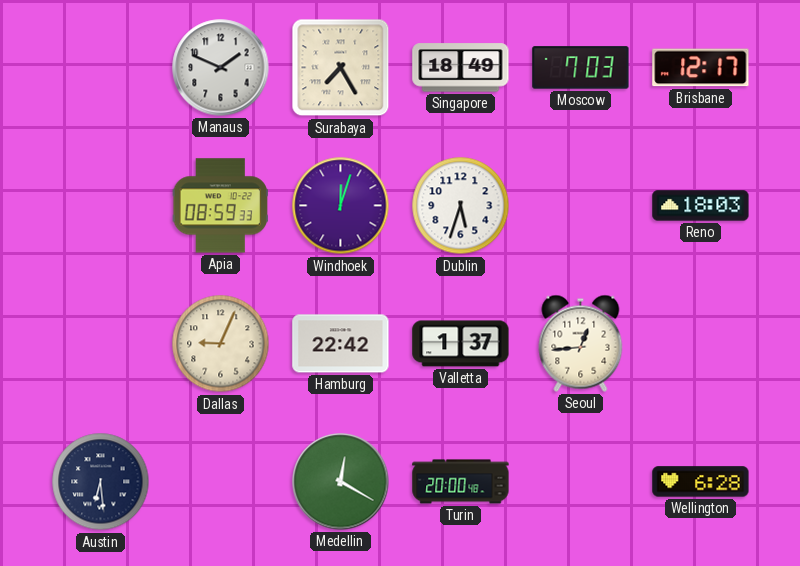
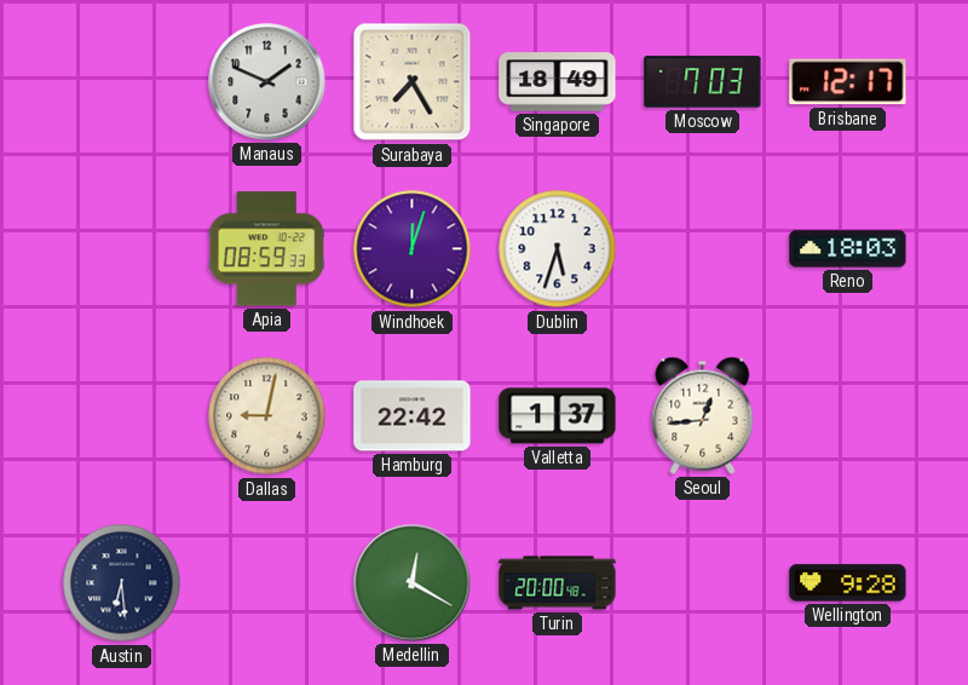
Dallas: 9:04 -> 9:02 (267, 416)
Wellington: 6:28 -> 9:28 (848, 583)
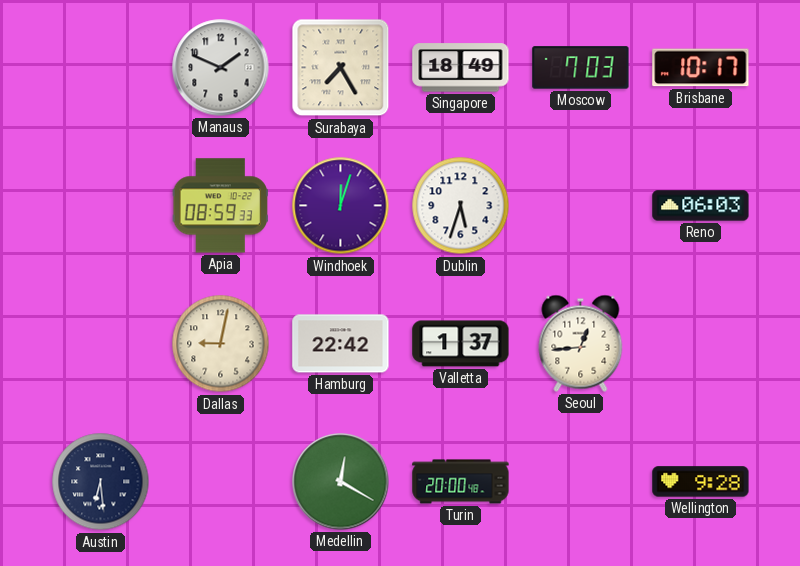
Brisbane: 12:17 -> 10:17 (701, 68)
Reno: 18:03 -> 06:03 (701, 206)
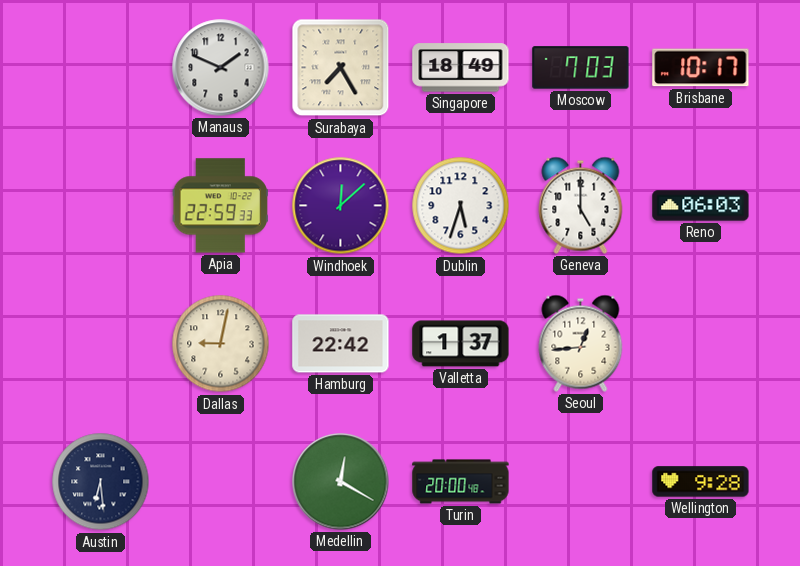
Apia: 08:59 -> 22:59 (220, 206)
Windhoek: 12:03 -> 12:08 (341, 206)
Geneva: none -> 5:00 (581, 205)
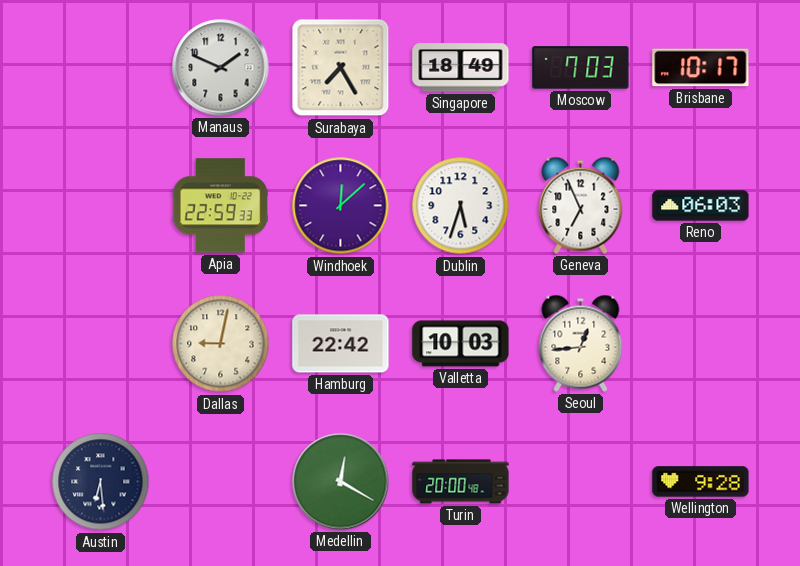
Geneva: 5:00 -> 6:56 (581, 205)
Valletta: 1:37 -> 10:03 (461, 344)
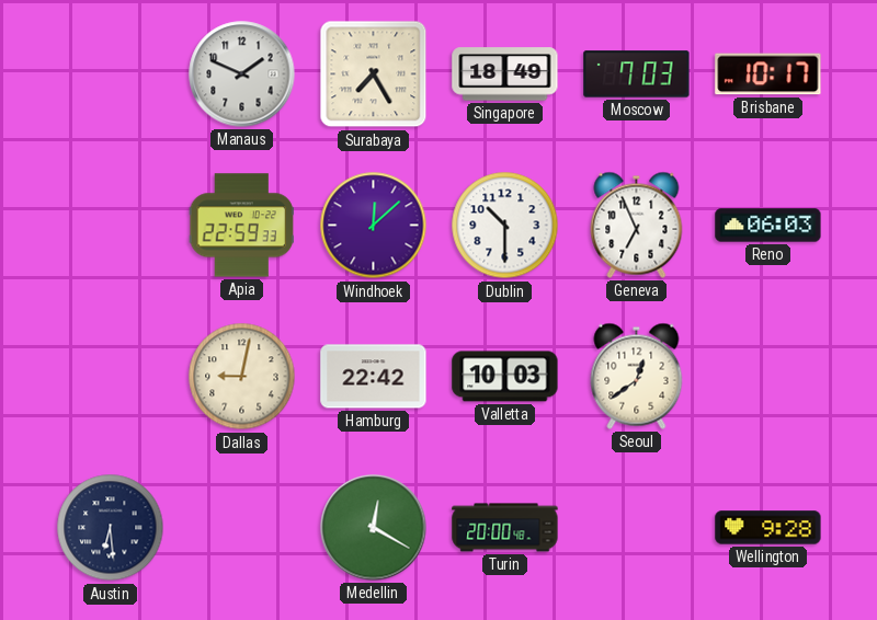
Dublin: 5:33 -> 10:30 (505, 226)
Seoul: 12:44 -> 12:39 (637, 376)
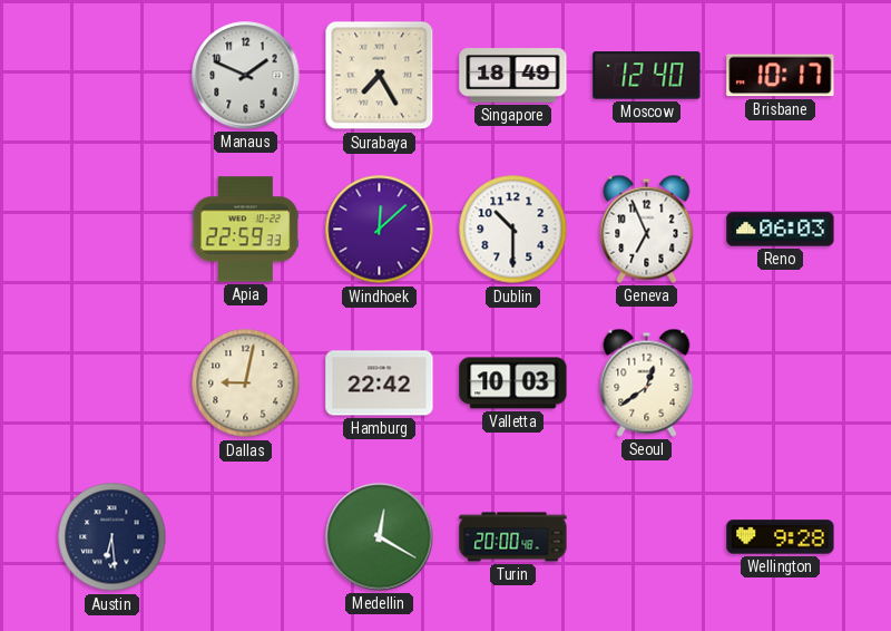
Moscow: 7:03 -> 12:40 (647, 76)
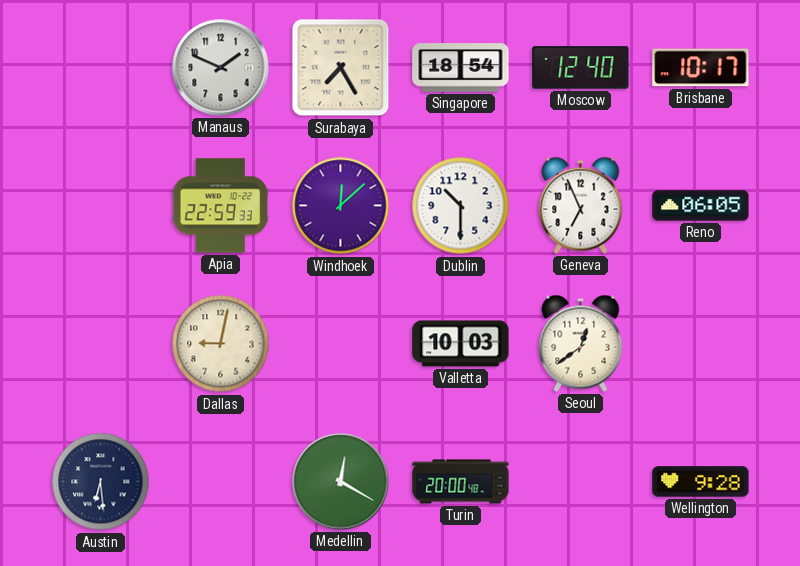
Singapore: 18:49 -> 18:54 (461, 68)
Reno: 06:03 -> 06:05 (701, 206)
Hamburg: 22:42 -> none (380, 384)
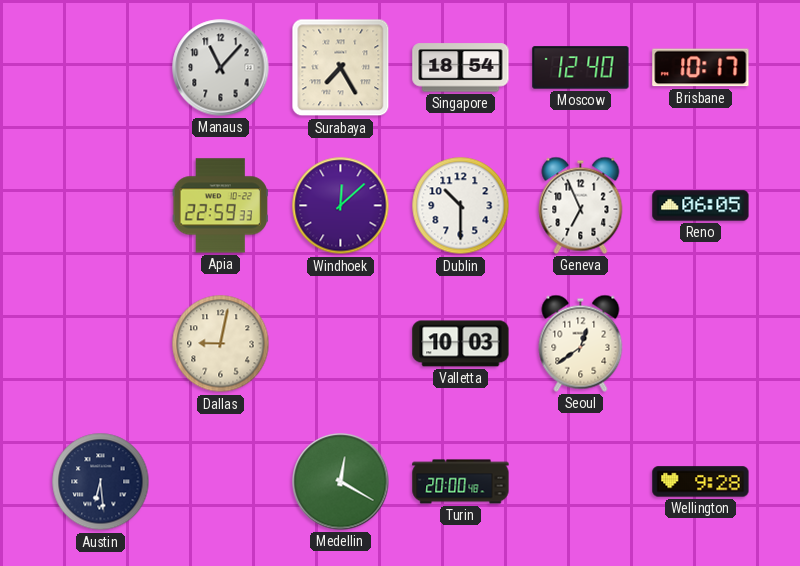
Manaus: 1:49 -> 11:07 (221, 68)
